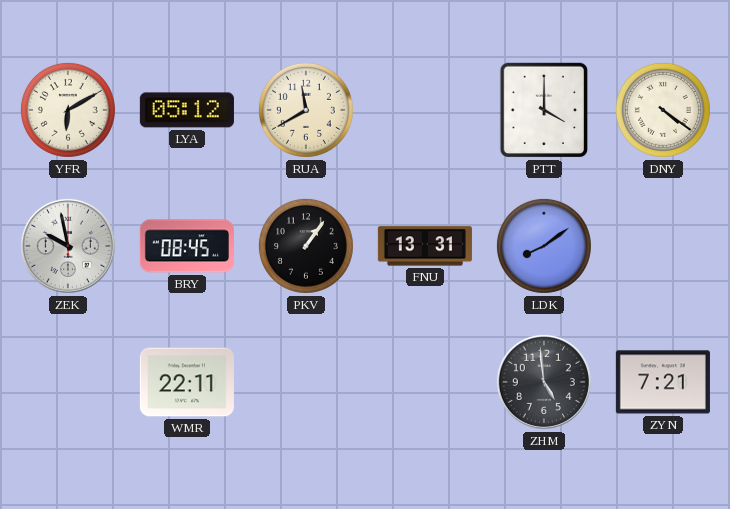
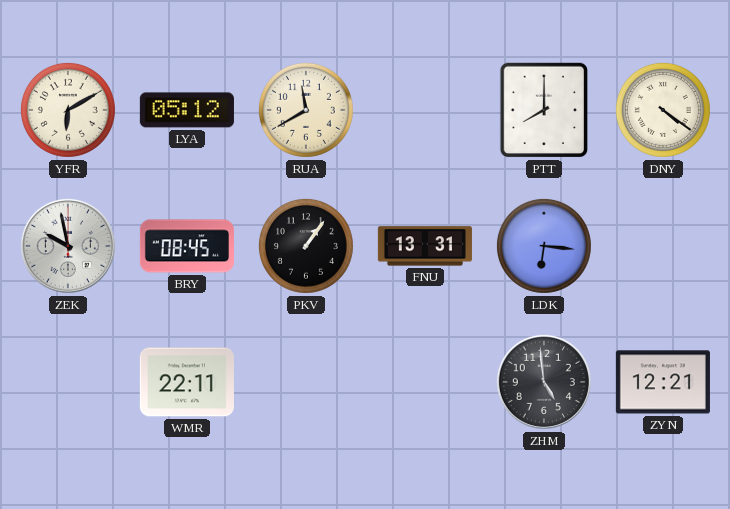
PTT: 4:00 -> 8:00 (544, 110)
LDK: 8:09 -> 6:16 (544, 246)
ZYN: 7:21 -> 12:21 (663, 382)
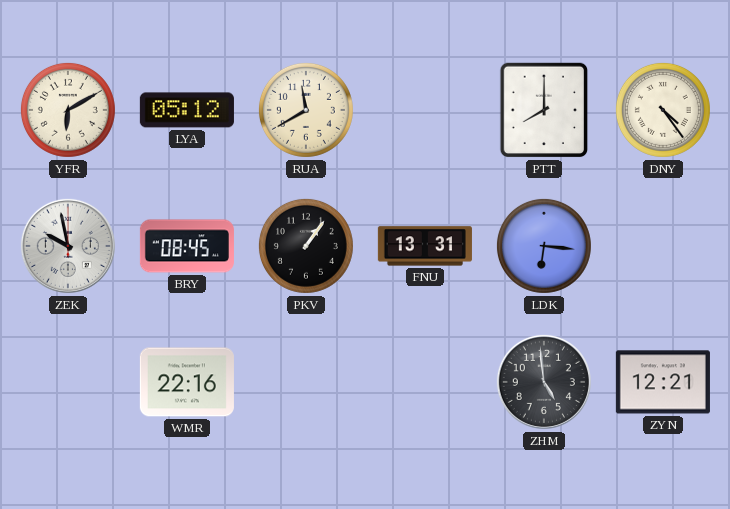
DNY: 4:21 -> 4:24 (663, 110)
WMR: 22:11 -> 22:16 (187, 382)
